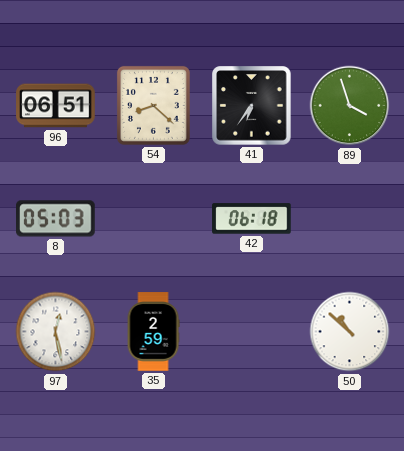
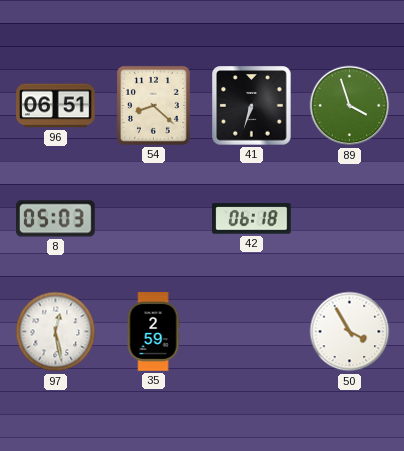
41: 6:36 -> 6:33 (252, 106)
50: 10:52 -> 3:55 (350, 332)
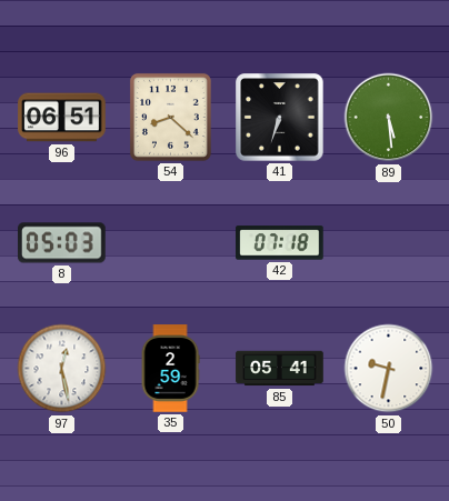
89: 3:57 -> 5:29 (389, 118)
42: 06:18 -> 07:18 (280, 243)
85: none -> 05:41 (280, 369)
50: 3:55 -> 9:32 (389, 369)
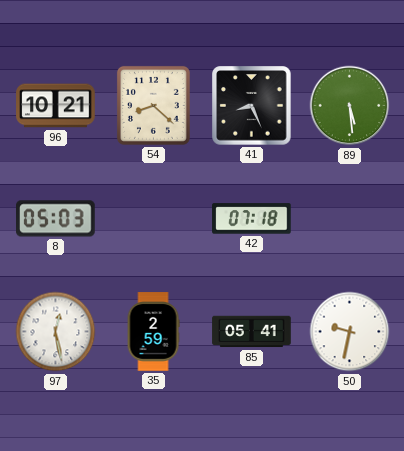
96: 06:51 -> 10:21 (56, 106)
41: 6:33 -> 8:26 (252, 106)
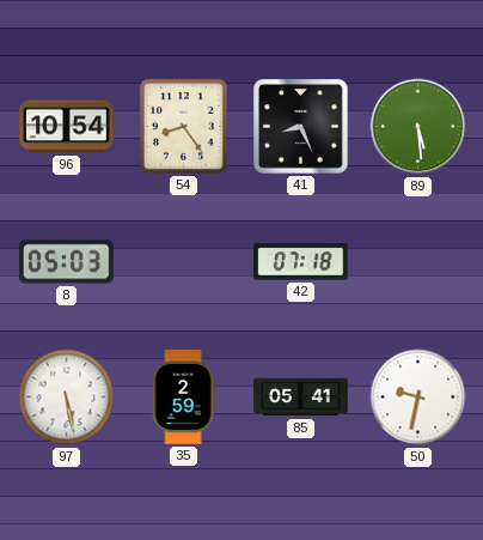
96: 10:21 -> 10:54 (67, 127)
54: 8:22 -> 8:24 (183, 126)
97: 12:28 -> 5:28 (67, 398)
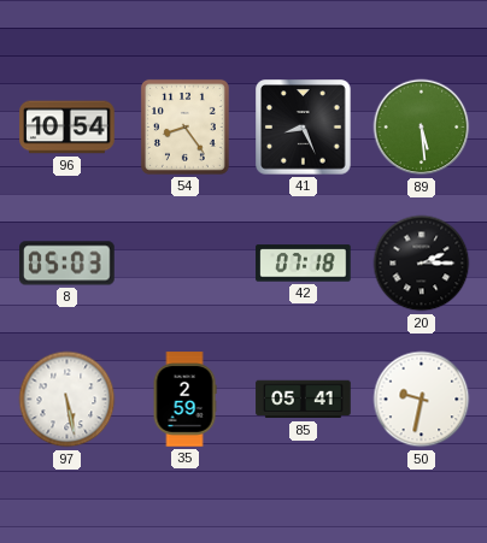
20: none -> 2:15 (422, 264)
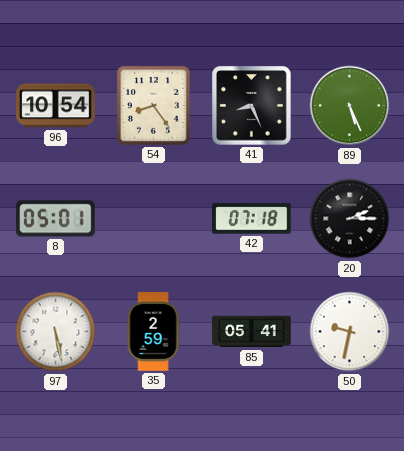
89: 5:29 -> 5:26 (350, 106)
8: 05:03 -> 05:01 (56, 219)
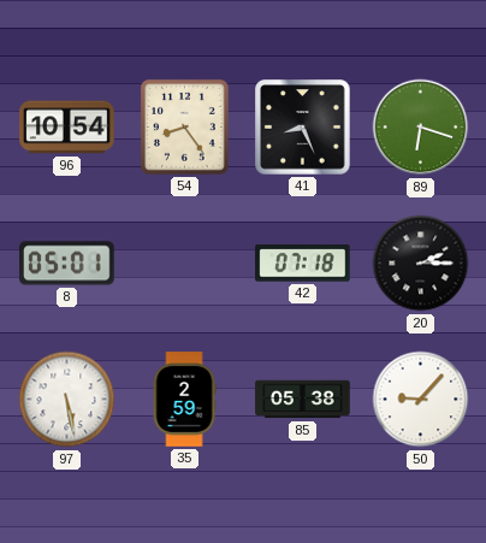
89: 5:26 -> 6:18 (421, 128)
85: 05:41 -> 05:38 (303, 400)
50: 9:32 -> 9:07 (421, 400)
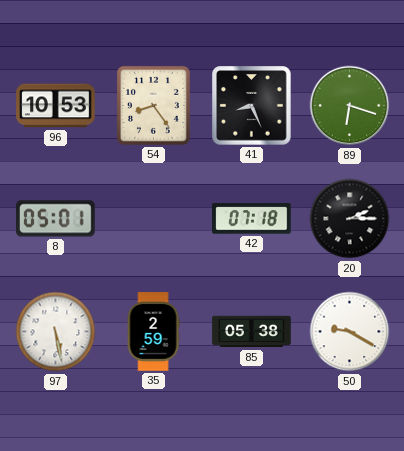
96: 10:54 -> 10:53 (56, 106)
50: 9:07 -> 9:20 (350, 332)
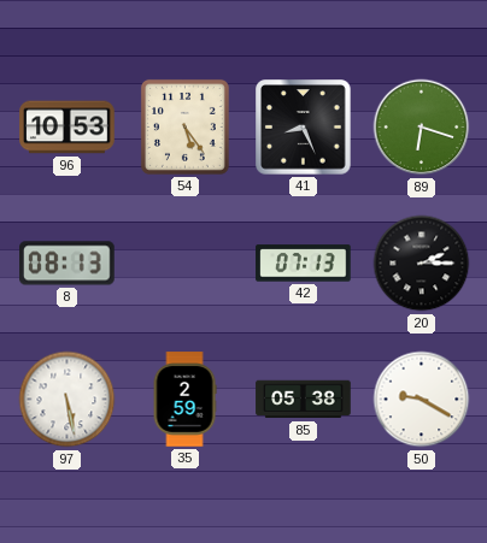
54: 8:24 -> 5:24 (184, 126)
8: 05:01 -> 08:13 (68, 264)
42: 07:18 -> 07:13 (304, 264)
